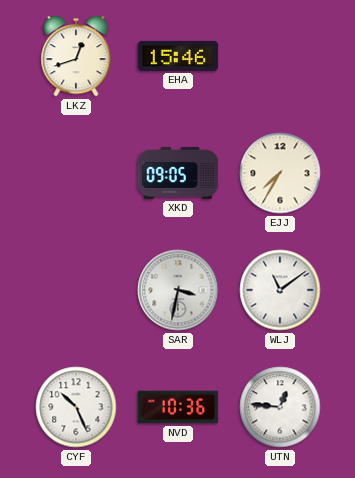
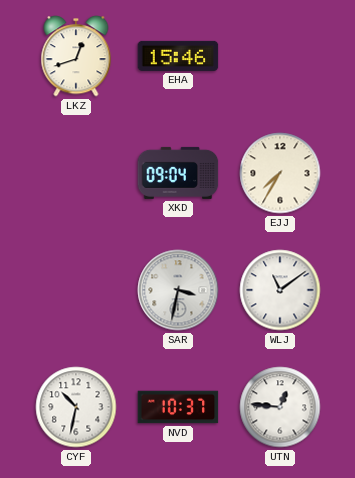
XKD: 09:05 -> 09:04 (178, 173)
CYF: 10:26 -> 10:32 (76, 407)
NVD: 10:36 -> 10:37 (178, 407)
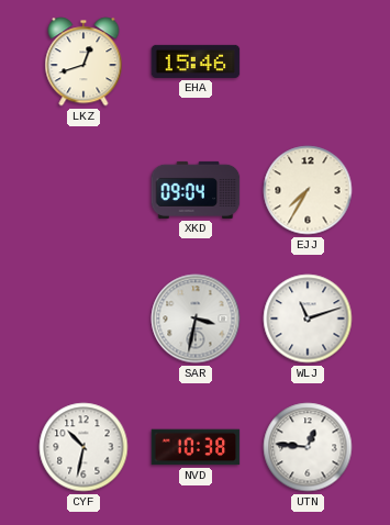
WLJ: 11:09 -> 11:12 (308, 319)
NVD: 10:37 -> 10:38 (196, 447)
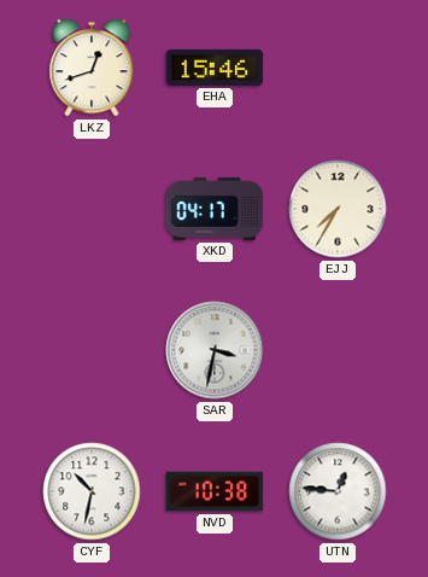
XKD: 09:04 -> 04:17 (215, 209)
WLJ: 11:12 -> none (308, 319)
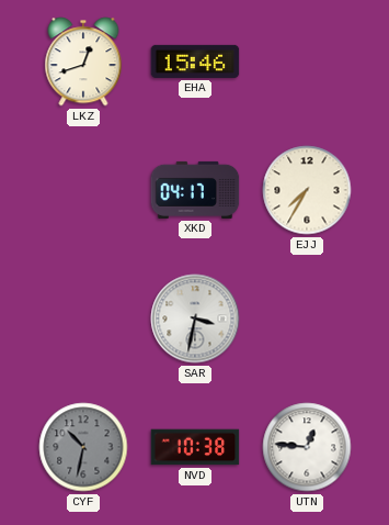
CYF dial: white -> grey (83, 447)
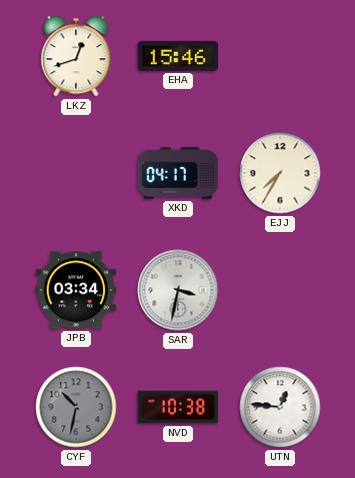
JPB: none -> 03:34 (76, 290)
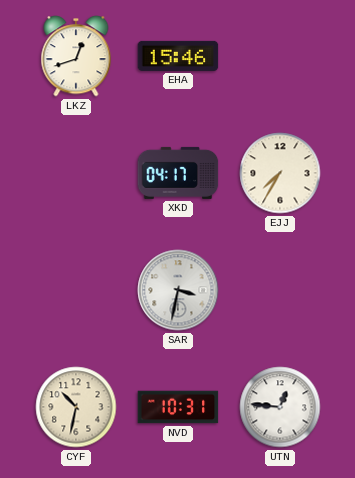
JPB: 03:34 -> none (76, 290)
CYF dial: grey -> cream (76, 407)
NVD: 10:38 -> 10:31 (178, 407)
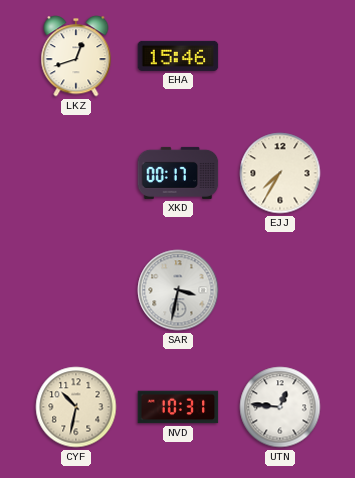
XKD: 04:17 -> 00:17 (178, 173)
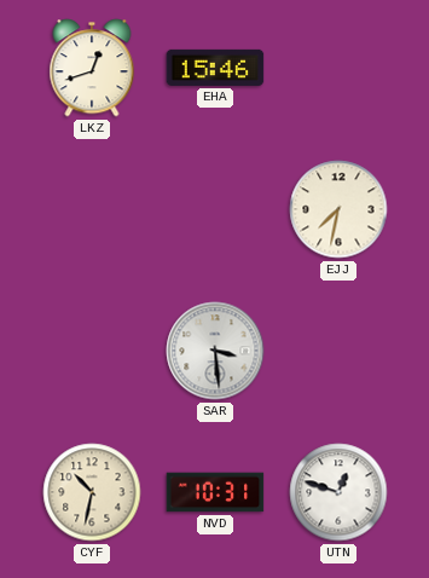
XKD: 00:17 -> none (178, 173)
EJJ: 7:35 -> 7:32 (338, 209)
SAR: 3:32 -> 3:29 (215, 351)
UTN: 12:46 -> 12:48 (338, 492)
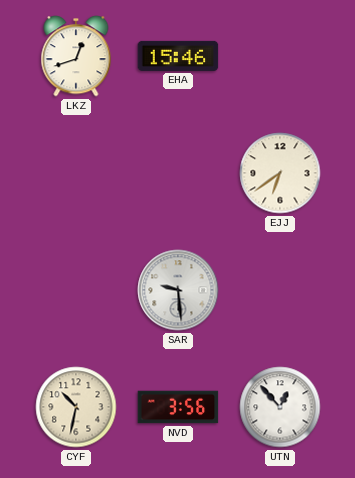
EJJ: 7:32 -> 6:39 (280, 173)
SAR: 3:29 -> 9:29 (178, 290)
NVD: 10:31 -> 3:56 (178, 407)
UTN: 12:48 -> 12:53 (280, 407)
